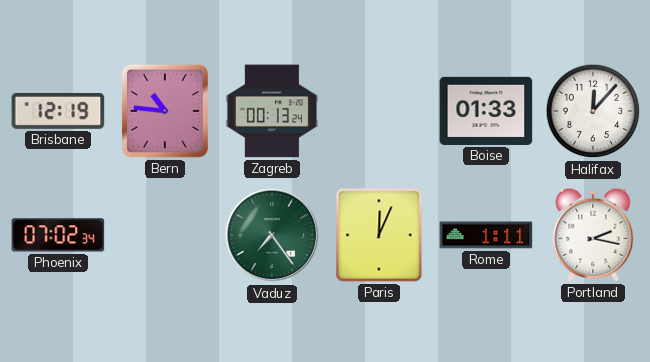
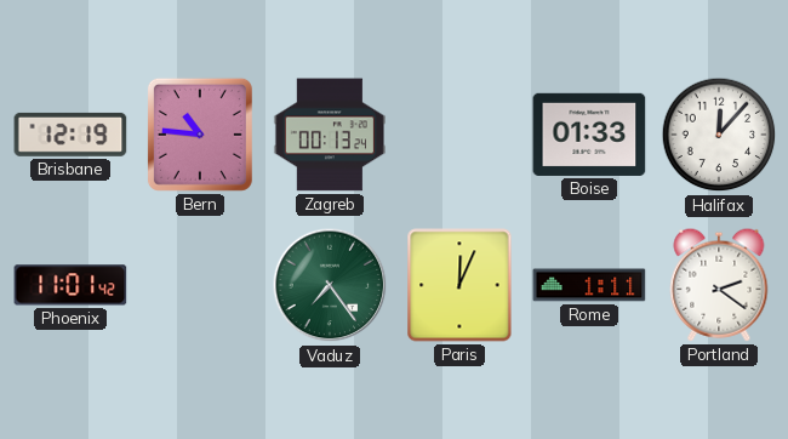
Phoenix: 07:02 -> 11:01 (70, 285)
Portland: 2:17 -> 2:21 (719, 285)
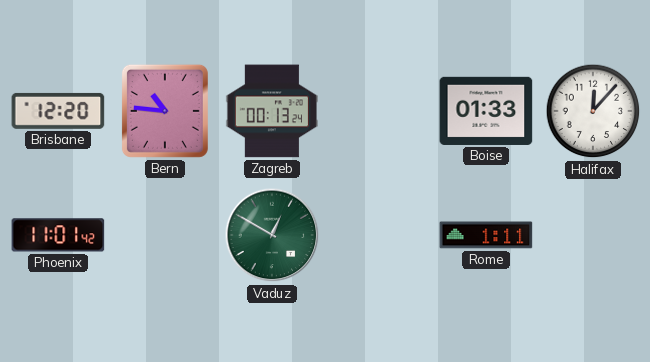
Brisbane: 12:19 -> 12:20 (58, 111)
Vaduz: 7:24 -> 12:50 (272, 235)
Paris: 12:04 -> none (459, 285)
Portland: 2:21 -> none (719, 285)
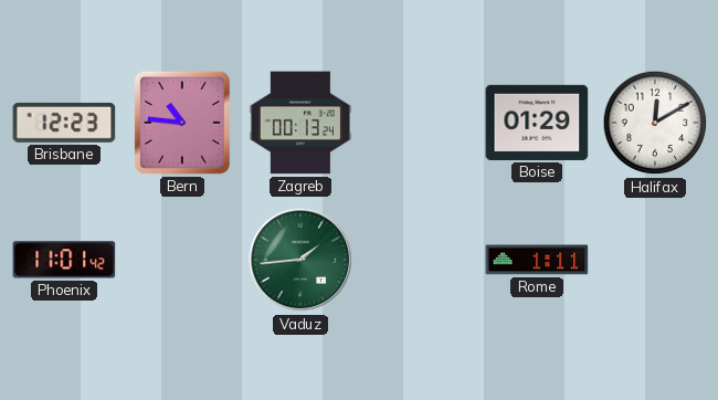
Brisbane: 12:20 -> 12:23 (64, 123)
Boise: 01:33 -> 01:29 (537, 123)
Halifax: 12:07 -> 12:10 (655, 123)
Vaduz: 12:50 -> 1:44 (300, 260)
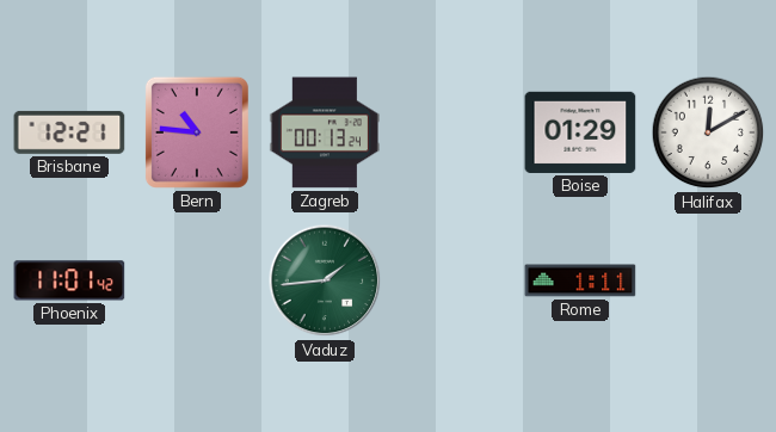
Brisbane: 12:23 -> 12:21 (69, 132)
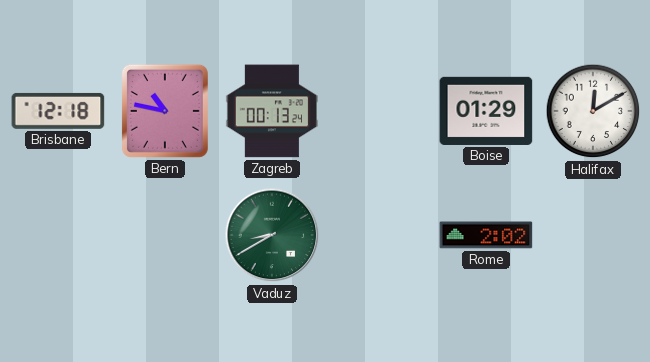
Brisbane: 12:21 -> 12:18 (58, 111)
Bern: 10:46 -> 10:47 (165, 111)
Phoenix: 11:01 -> none (69, 280)
Vaduz: 1:44 -> 8:40 (272, 235)
Rome: 1:11 -> 2:02 (486, 235)
